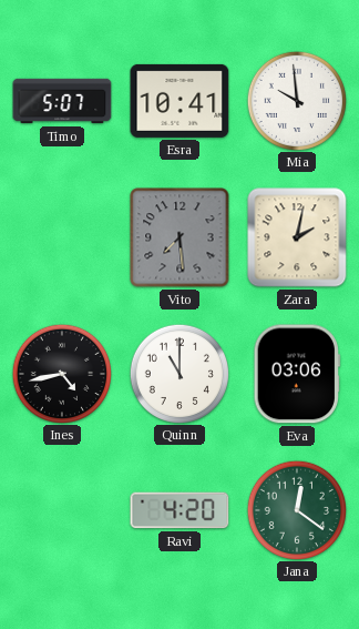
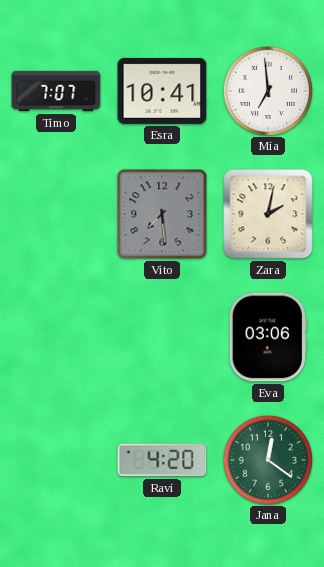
Timo: 5:07 -> 7:07 (56, 91)
Mia: 9:59 -> 6:59 (267, 90)
Ines: 4:43 -> none (61, 373)
Quinn: 11:00 -> none (178, 373)
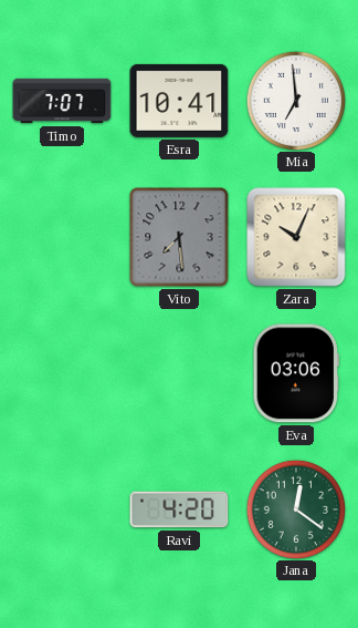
Zara: 2:02 -> 10:04 (296, 237)
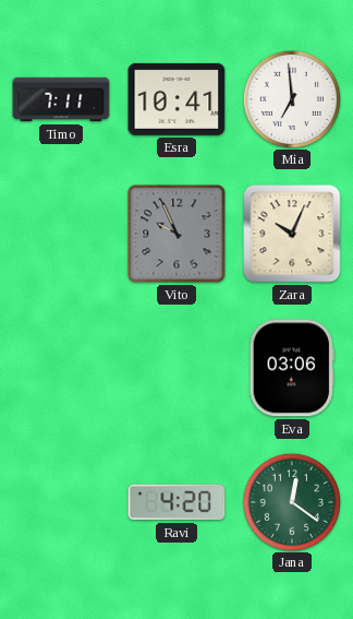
Timo: 7:07 -> 7:11 (61, 99)
Vito: 7:29 -> 9:56 (176, 234)
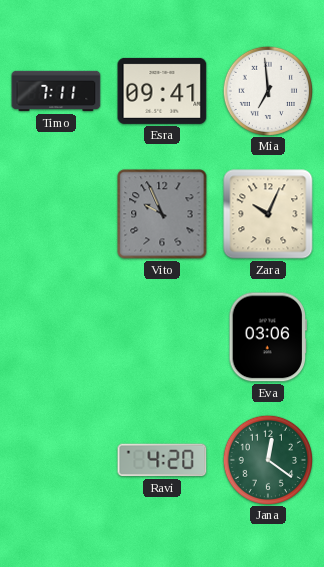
Esra: 10:41 -> 09:41 (162, 91)
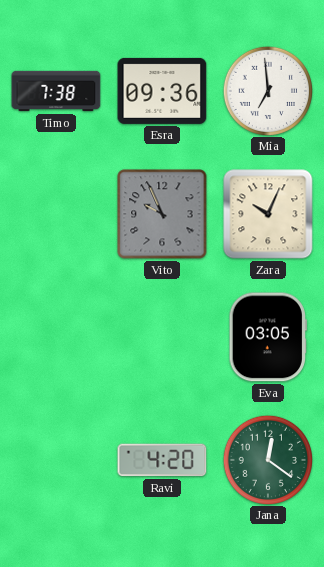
Timo: 7:11 -> 7:38 (56, 91)
Esra: 09:41 -> 09:36 (162, 91)
Eva: 03:06 -> 03:05 (268, 337)
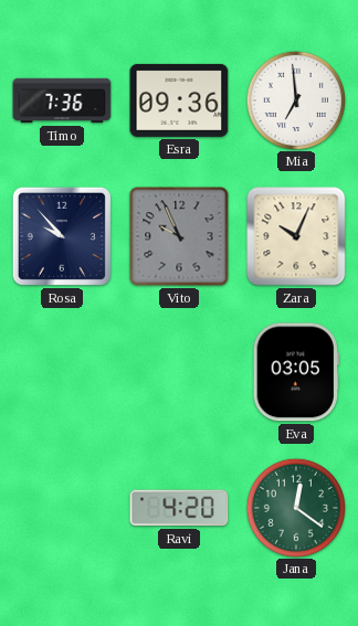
Timo: 7:38 -> 7:36 (62, 100)
Rosa: none -> 9:53 (62, 236)
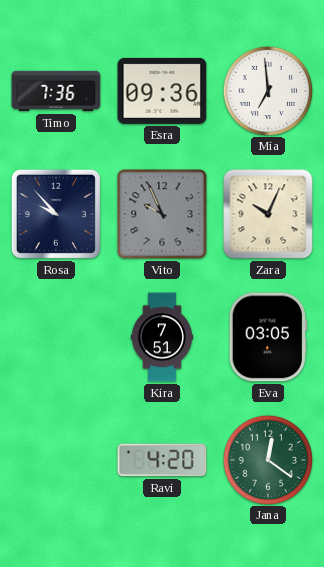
Kira: none -> 7:51 (162, 337)
